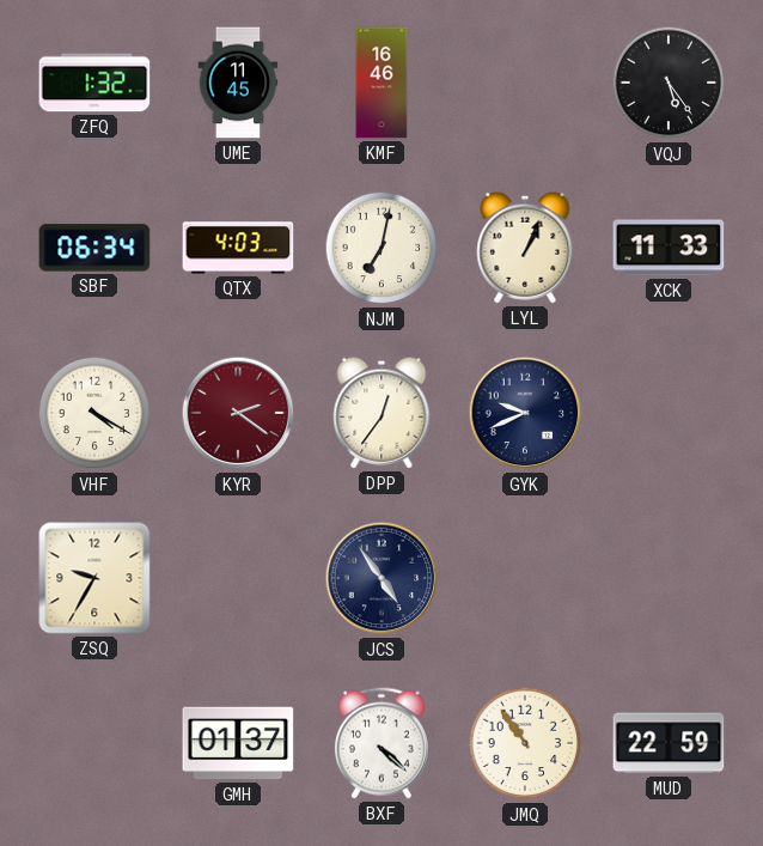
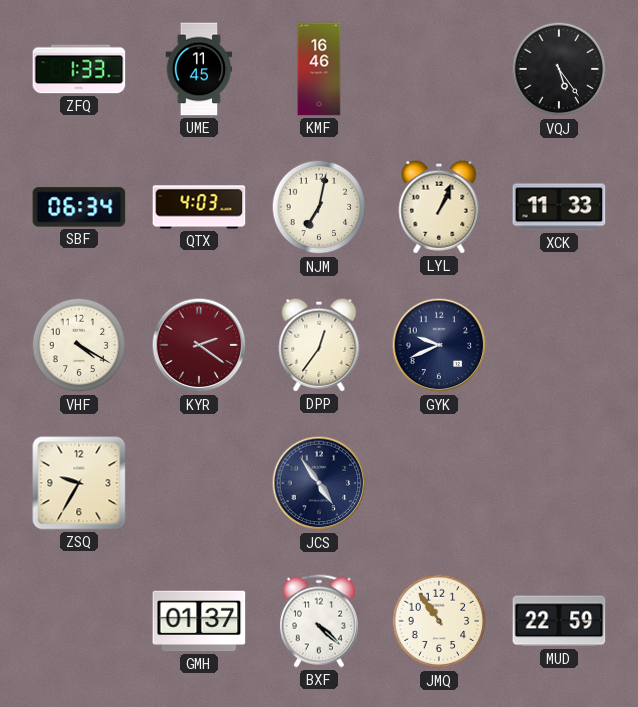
ZFQ: 1:32 -> 1:33 (79, 69)
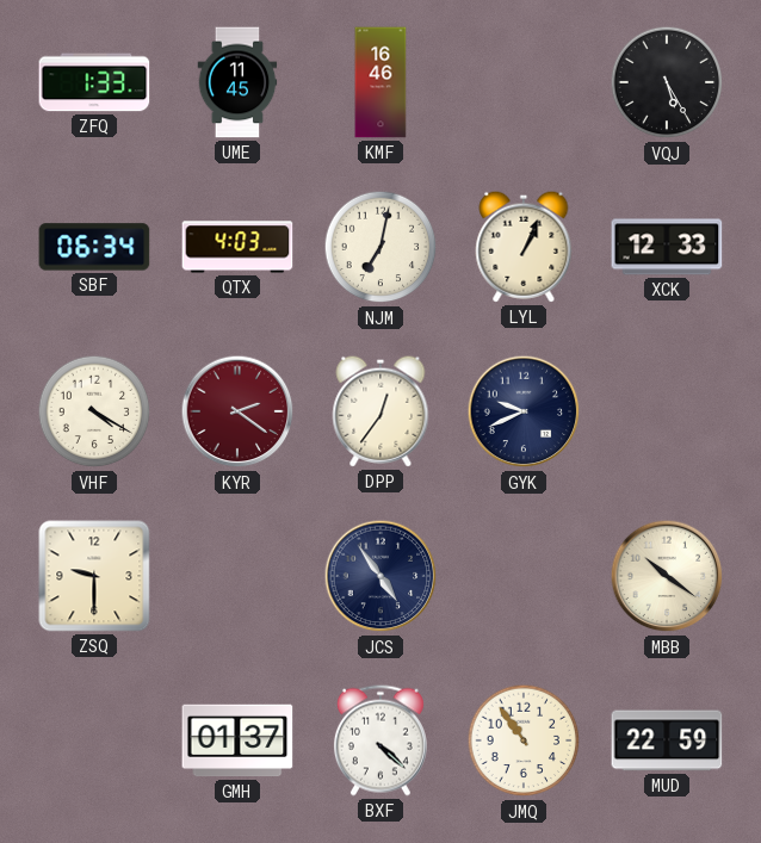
VQJ: 5:24 -> 5:25 (667, 82)
XCK: 11:33 -> 12:33 (667, 247)
ZSQ: 9:35 -> 9:30 (94, 576)
MBB: none -> 10:21 (667, 576)
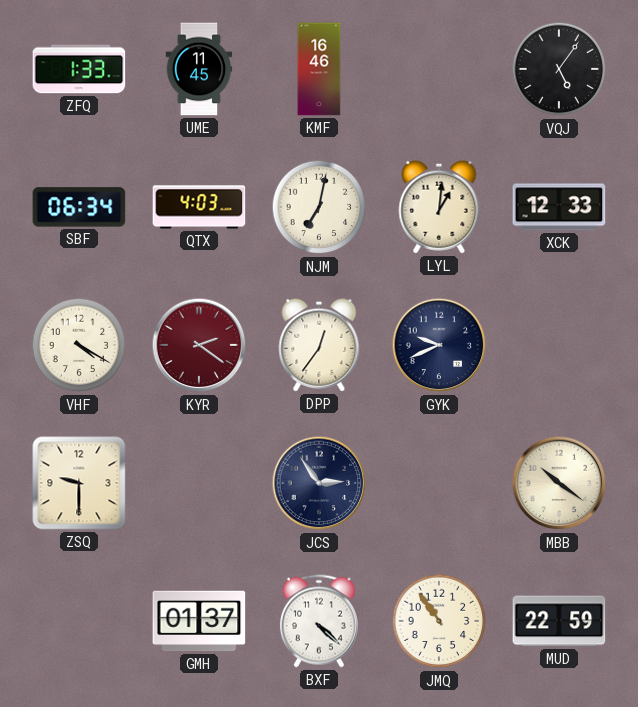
VQJ: 5:25 -> 5:06 (559, 69)
LYL: 1:04 -> 1:01 (439, 207)
JCS: 4:54 -> 2:54 (319, 483)
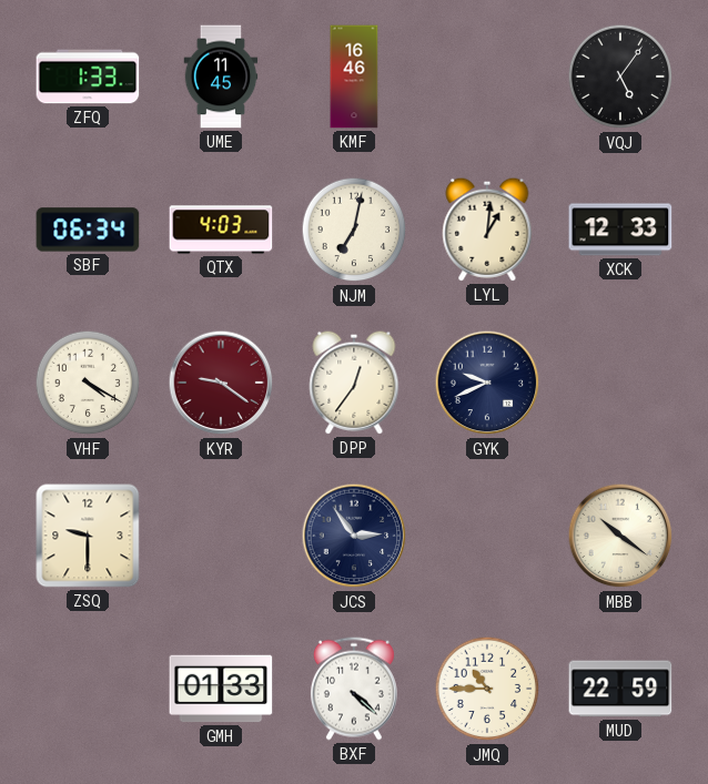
KYR: 2:21 -> 9:21 (221, 383)
GMH: 01:37 -> 01:33 (221, 689)
JMQ: 10:54 -> 10:45 (487, 689)
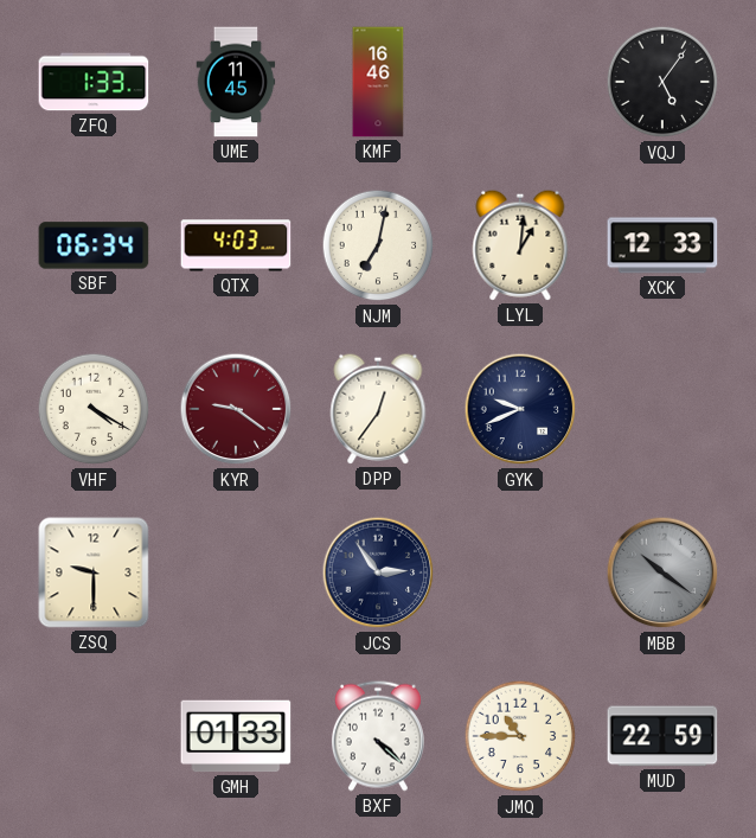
MBB dial: cream -> grey (662, 572)
